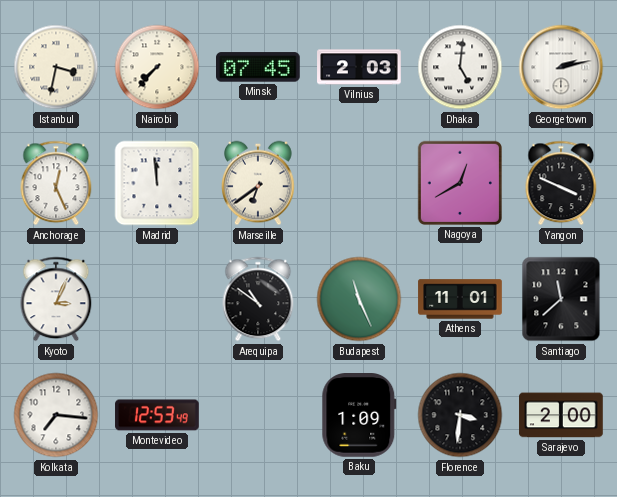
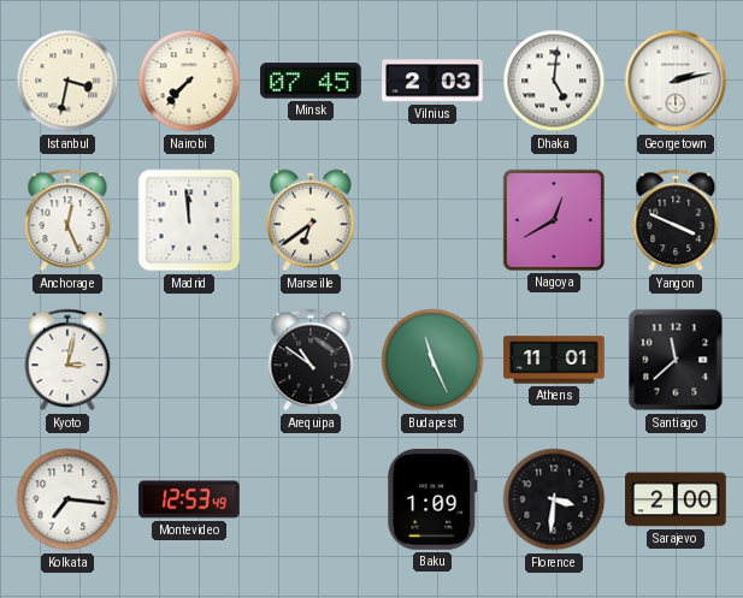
Kyoto: 3:04 -> 3:02 (67, 360)
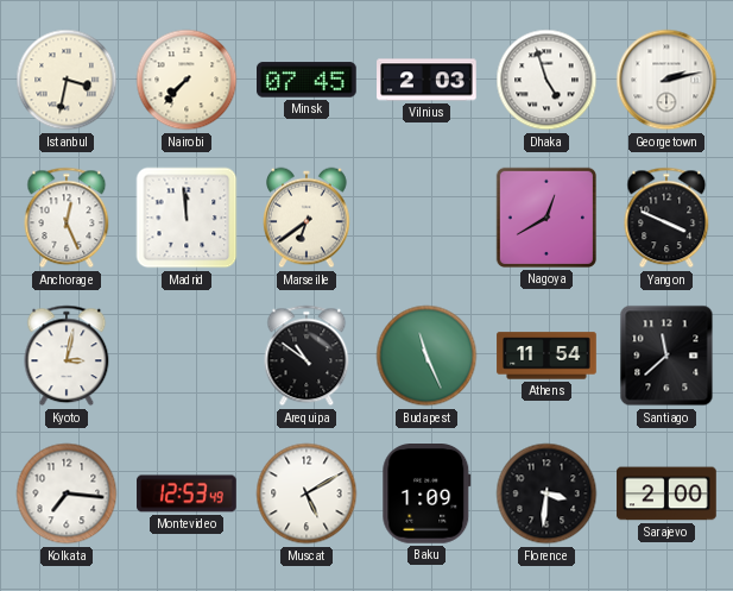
Dhaka: 5:01 -> 4:57 (546, 80)
Athens: 11:01 -> 11:54 (546, 356)
Muscat: none -> 5:10 (307, 493)
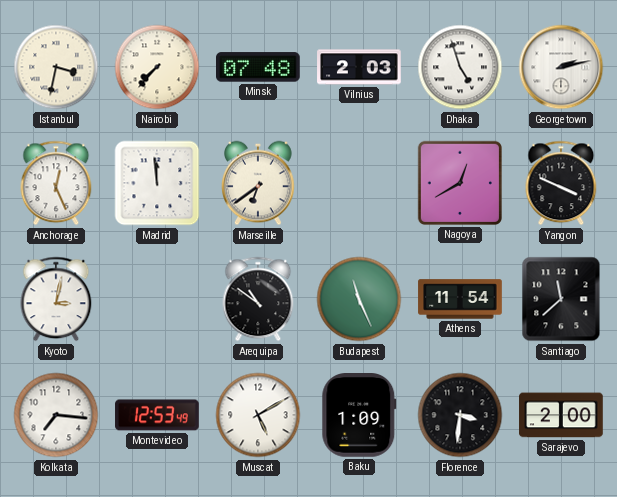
Minsk: 07:45 -> 07:48 (259, 67)
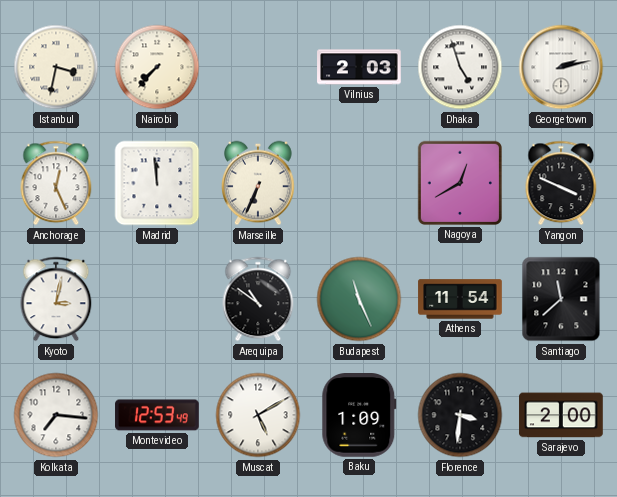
Minsk: 07:48 -> none (259, 67)
Marseille: 6:39 -> 6:34 (259, 183)
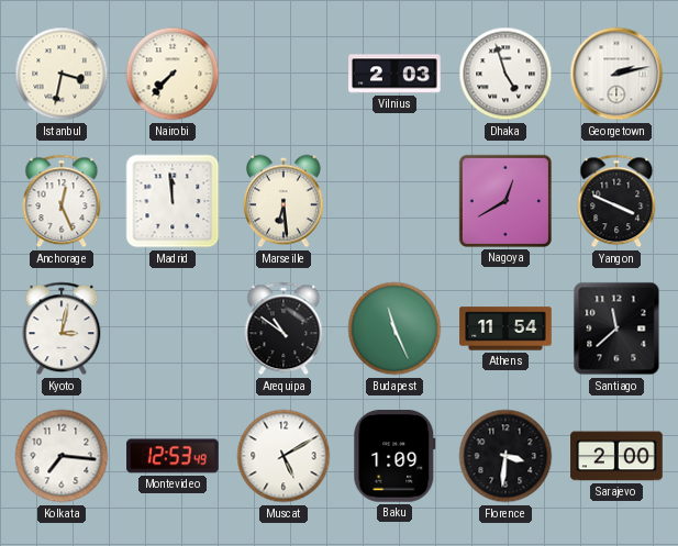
Marseille: 6:34 -> 6:29 (285, 201)
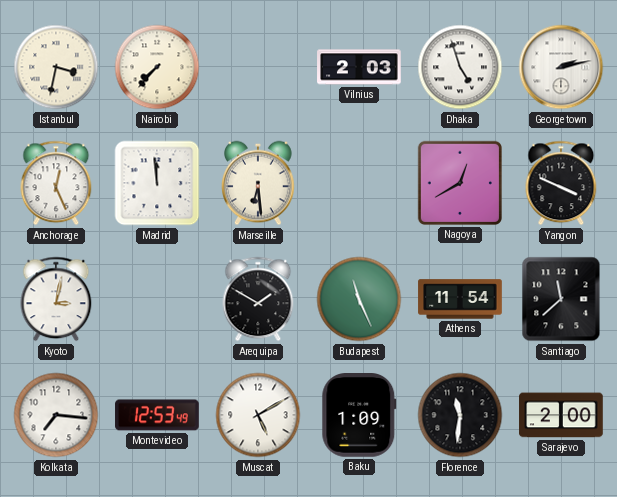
Arequipa: 10:51 -> 1:50 (258, 299)
Florence: 3:31 -> 11:31 (460, 415)
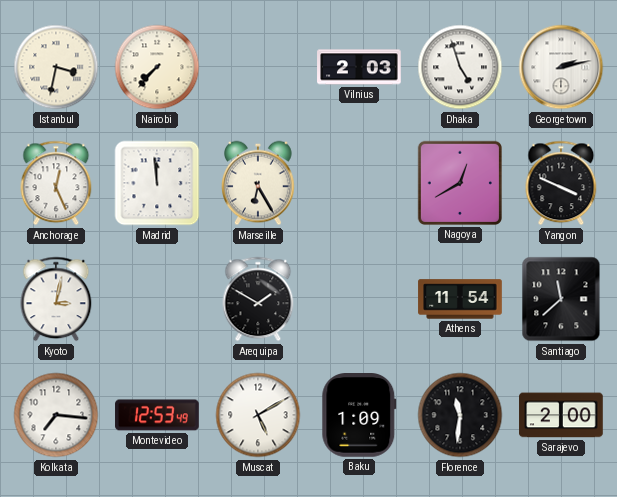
Marseille: 6:29 -> 6:25 (259, 183)
Budapest: 11:26 -> none (359, 299)
